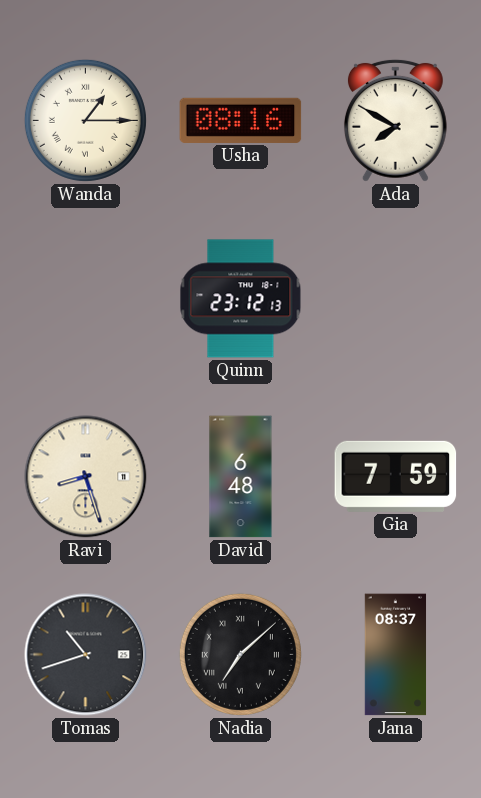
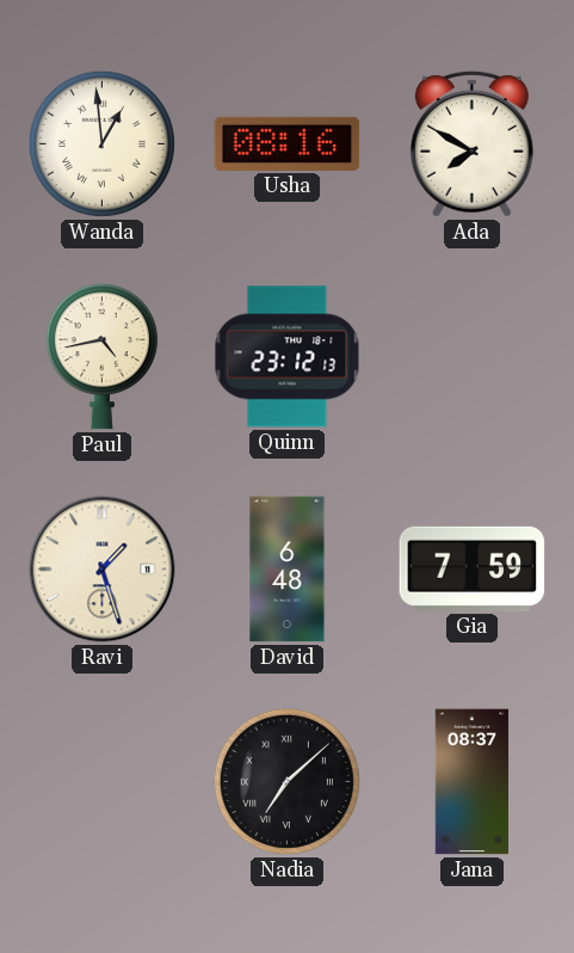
Wanda: 1:15 -> 12:59 (101, 143)
Paul: none -> 4:43 (101, 357)
Ravi: 8:27 -> 1:27 (103, 570)
Tomas: 10:42 -> none (86, 655)
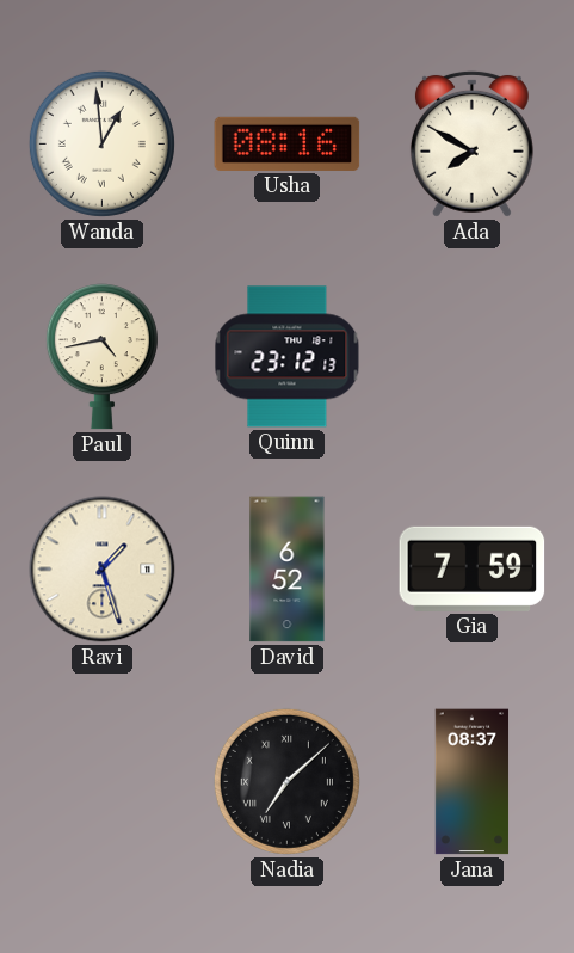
David: 6:48 -> 6:52 (288, 570)
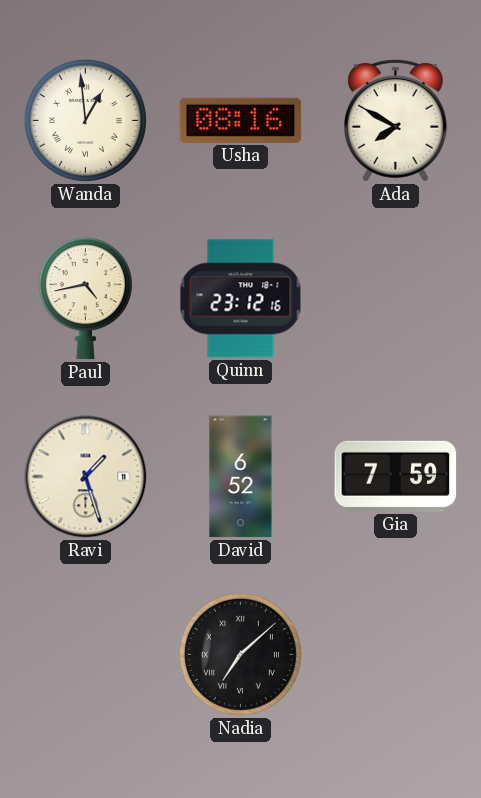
Quinn: 23:12:13 -> 23:12:16 (241, 299)
Jana: 08:37 -> none (473, 782)
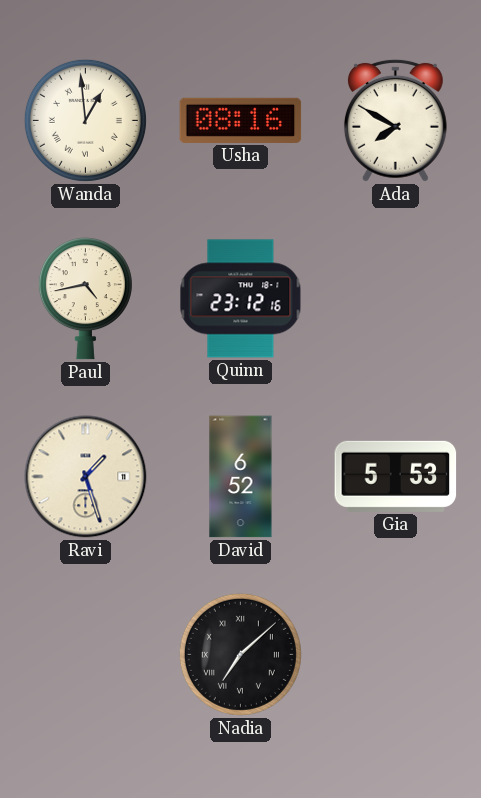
Gia: 7:59 -> 5:53 (396, 476)
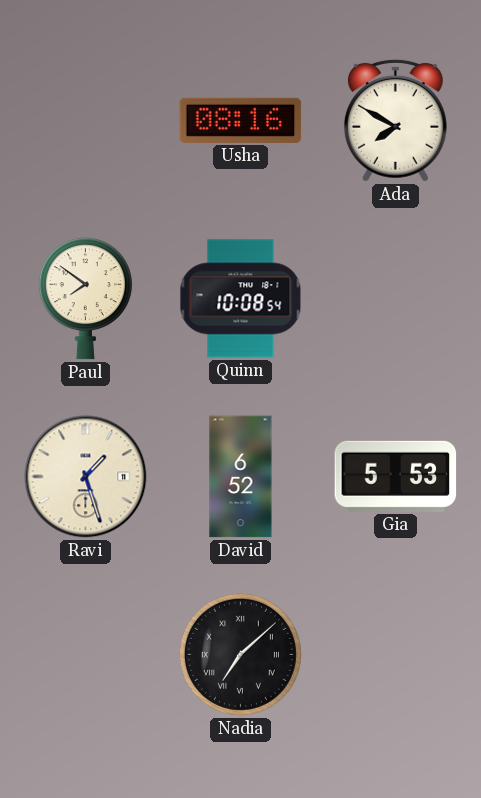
Wanda: 12:59 -> none (85, 120)
Paul: 4:43 -> 7:51 (85, 299)
Quinn: 23:12 -> 10:08 (241, 299)
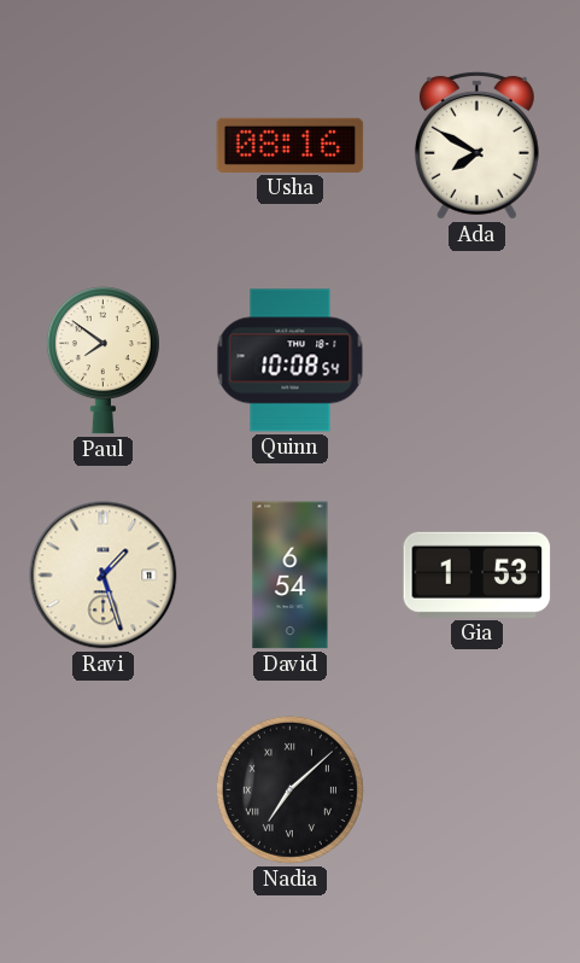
David: 6:52 -> 6:54 (291, 576)
Gia: 5:53 -> 1:53 (478, 574)
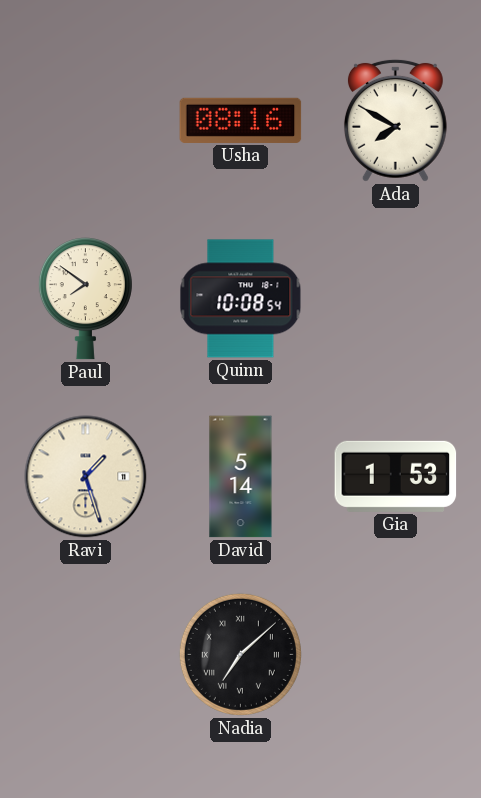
David: 6:54 -> 5:14 (241, 477)
